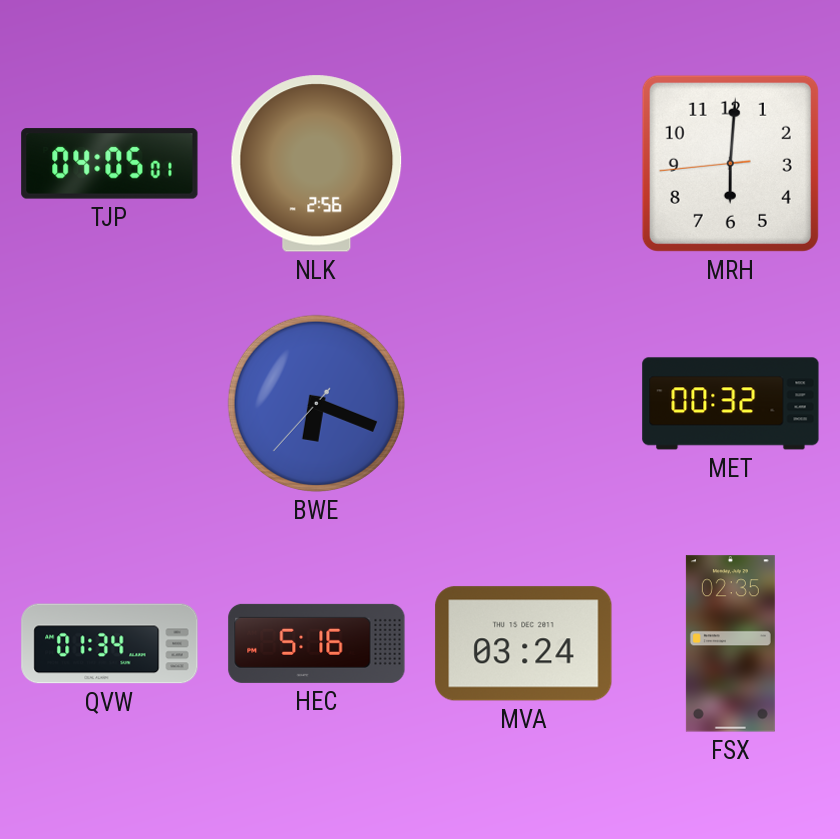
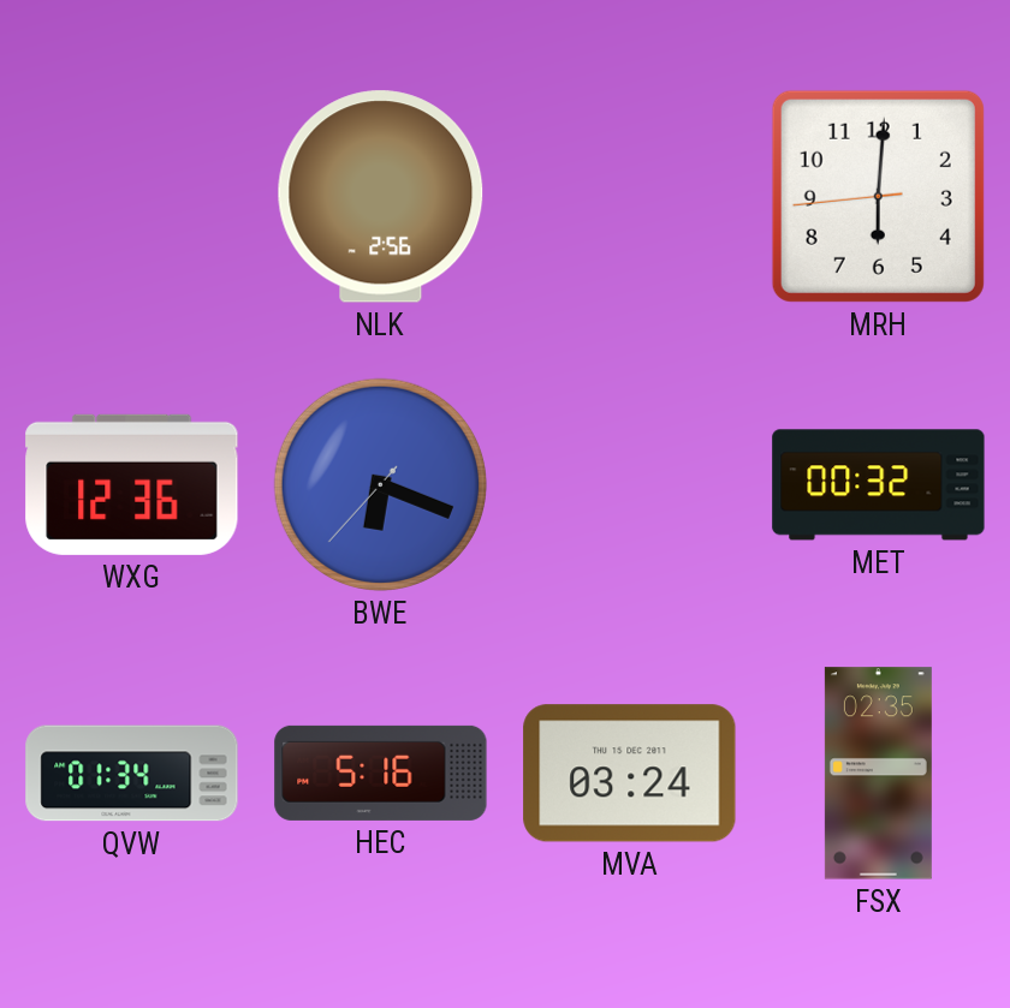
TJP: 04:05 -> none (110, 164)
WXG: none -> 12:36 (132, 484)
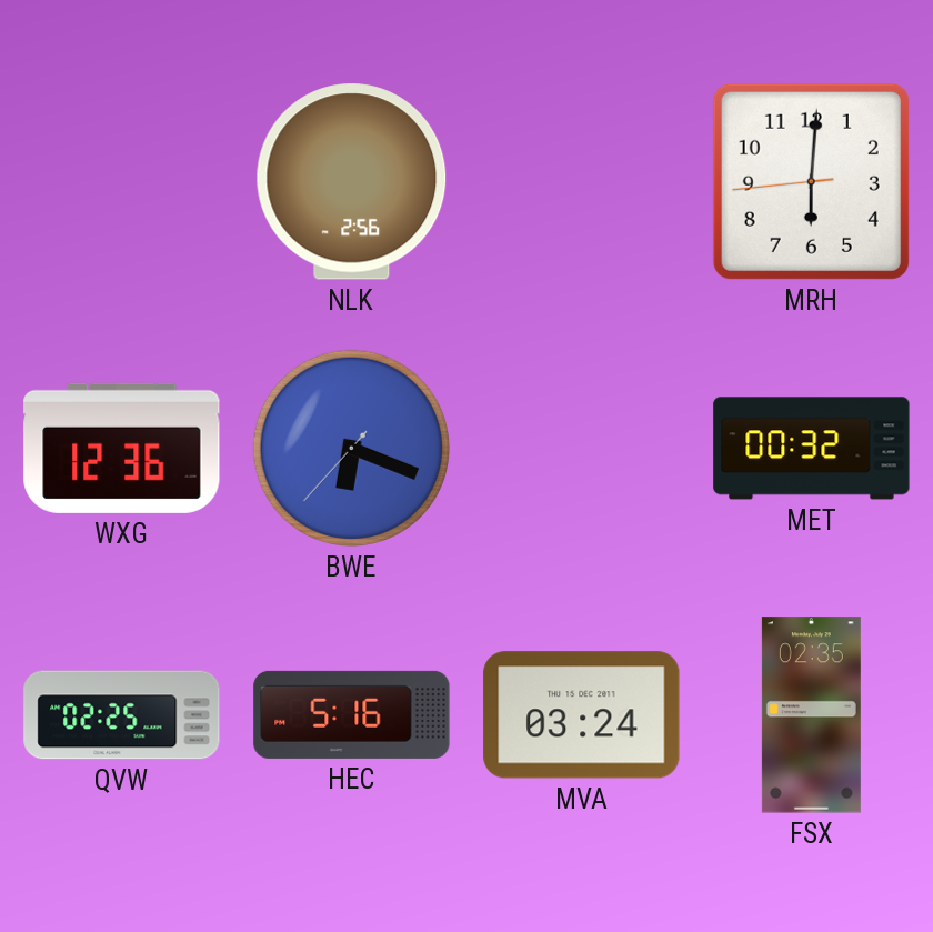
QVW: 01:34 -> 02:25 (122, 715)
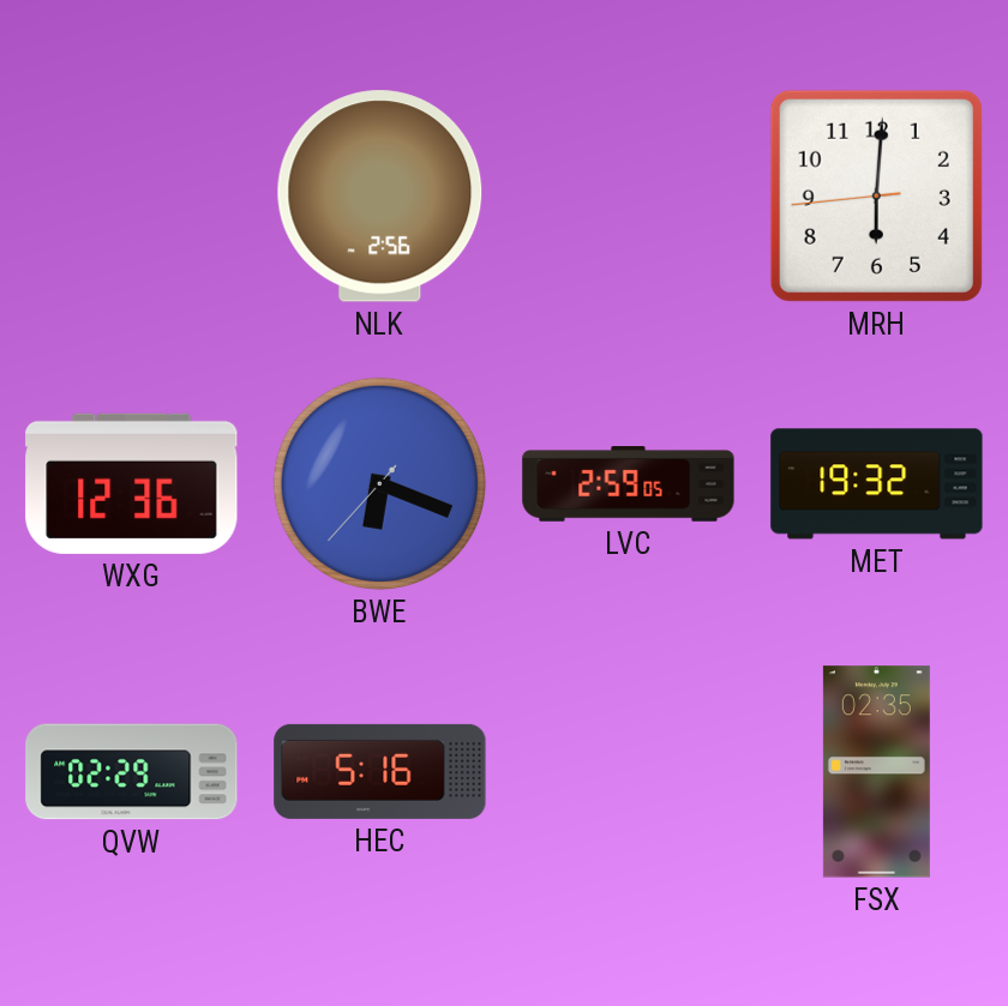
LVC: none -> 2:59 (629, 484)
MET: 00:32 -> 19:32 (877, 484)
QVW: 02:25 -> 02:29 (132, 772)
MVA: 03:24 -> none (582, 715)
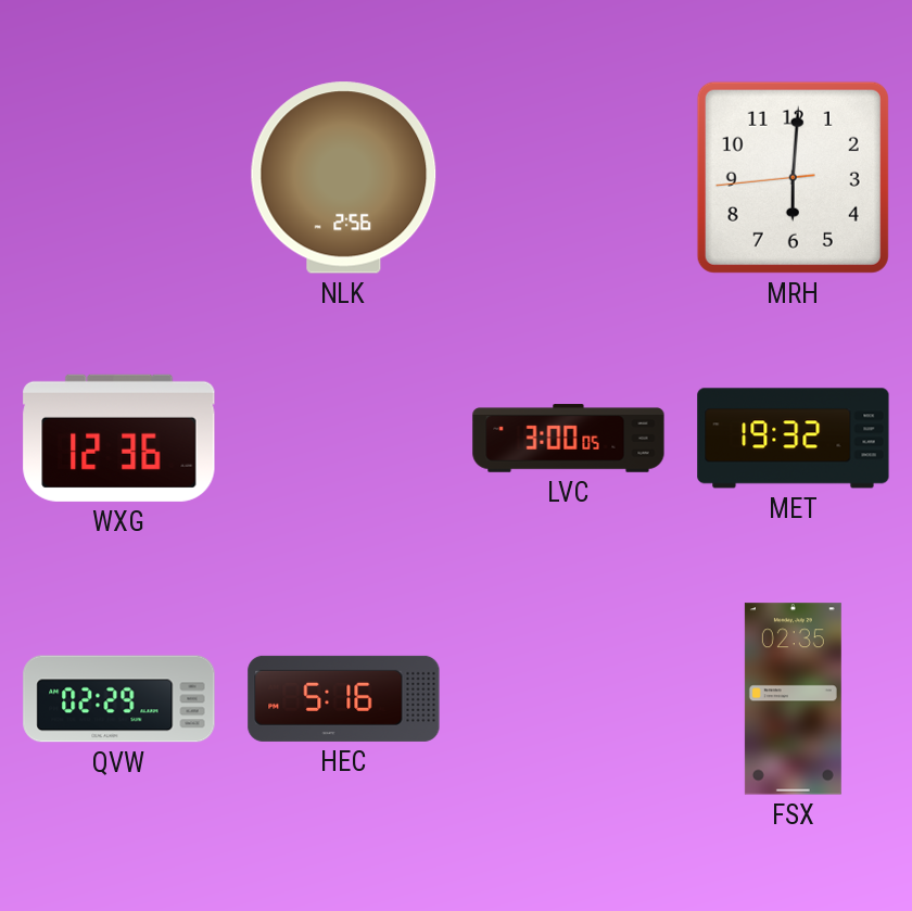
BWE: 6:18 -> none (379, 483)
LVC: 2:59 -> 3:00 (569, 439)
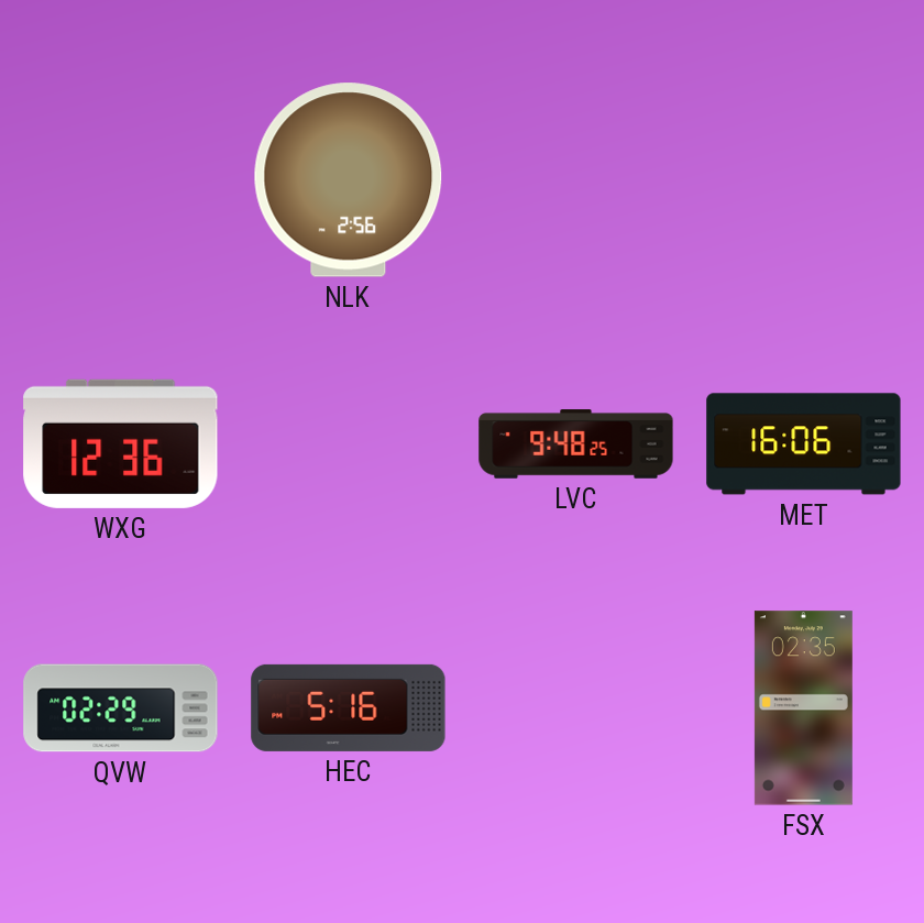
MRH: 6:00 -> none (793, 177)
LVC: 3:00 -> 9:48 (576, 444)
MET: 19:32 -> 16:06 (804, 444)
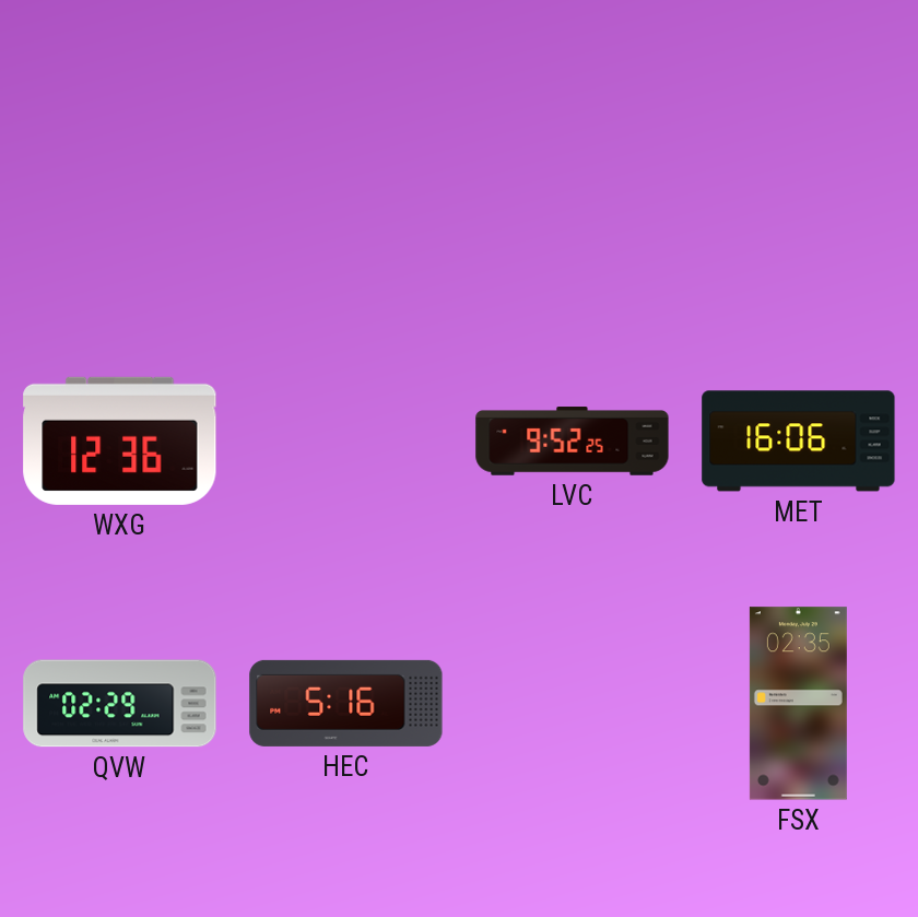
NLK: 2:56 -> none (349, 180)
LVC: 9:48 -> 9:52 (573, 442)
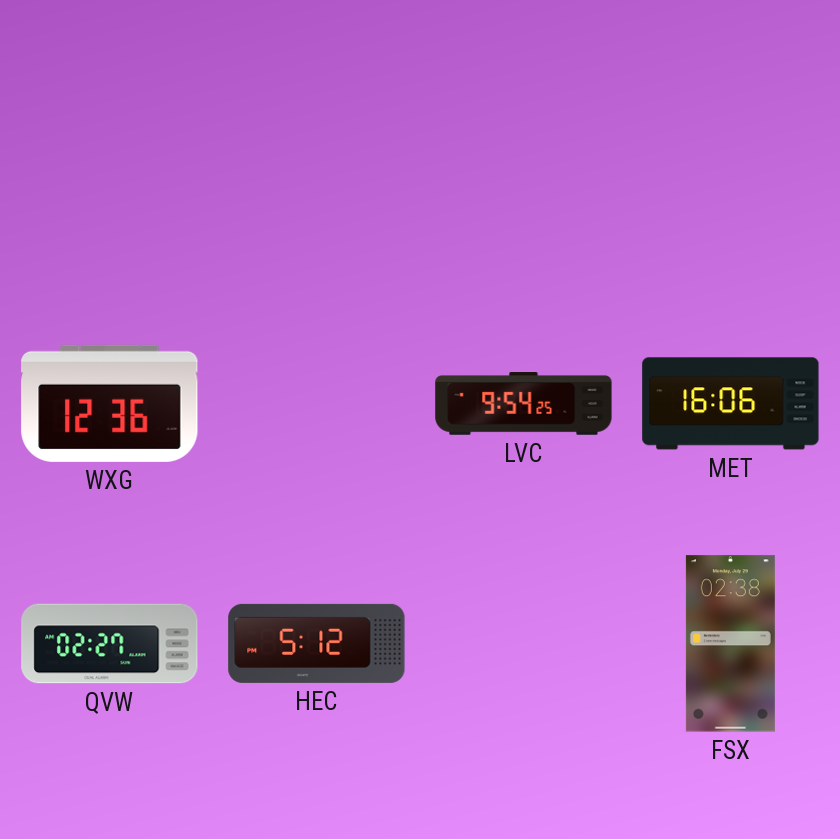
LVC: 9:52 -> 9:54 (524, 404)
QVW: 02:29 -> 02:27 (110, 644)
HEC: 5:16 -> 5:12 (317, 643)
FSX: 02:35 -> 02:38 (730, 644)
